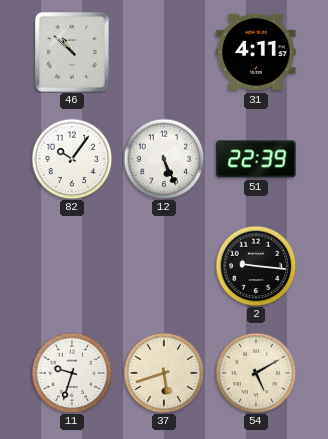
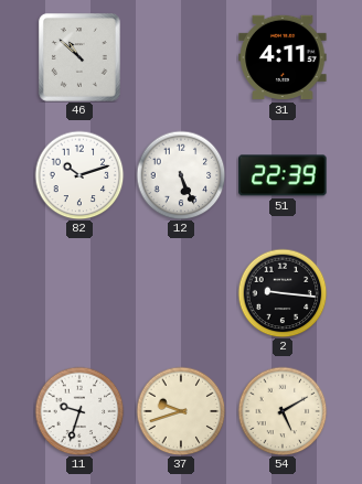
82: 10:06 -> 10:12 (79, 175)
37: 5:42 -> 9:42 (181, 411)
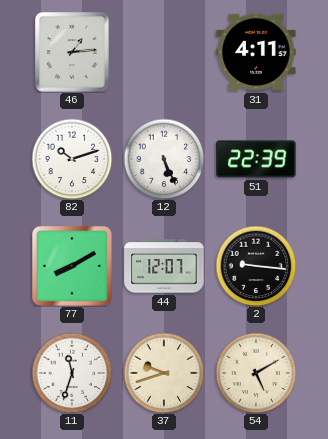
46: 10:52 -> 1:14 (72, 53)
77: none -> 8:10 (73, 267)
44: none -> 12:07 (164, 266)
11: 9:33 -> 11:33 (72, 373)
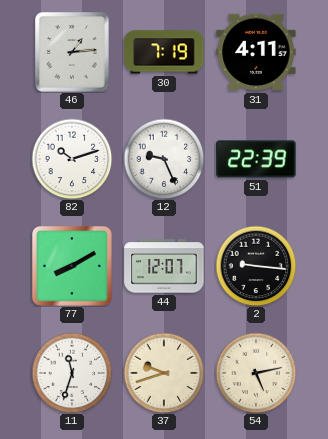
30: none -> 7:19 (164, 52)
12: 5:26 -> 9:26 (164, 159)
54: 5:10 -> 5:13 (256, 373)
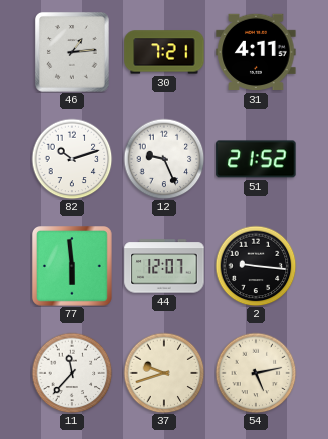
30: 7:19 -> 7:21 (164, 52)
51: 22:39 -> 21:52 (256, 159)
77: 8:10 -> 5:59 (73, 267)
11: 11:33 -> 11:37 (72, 373)
